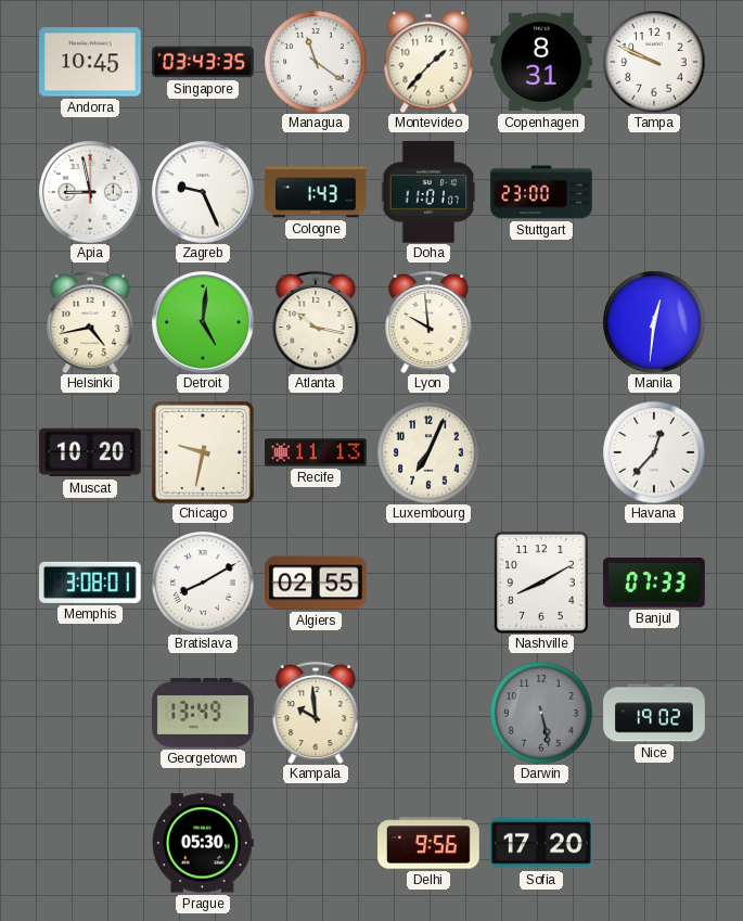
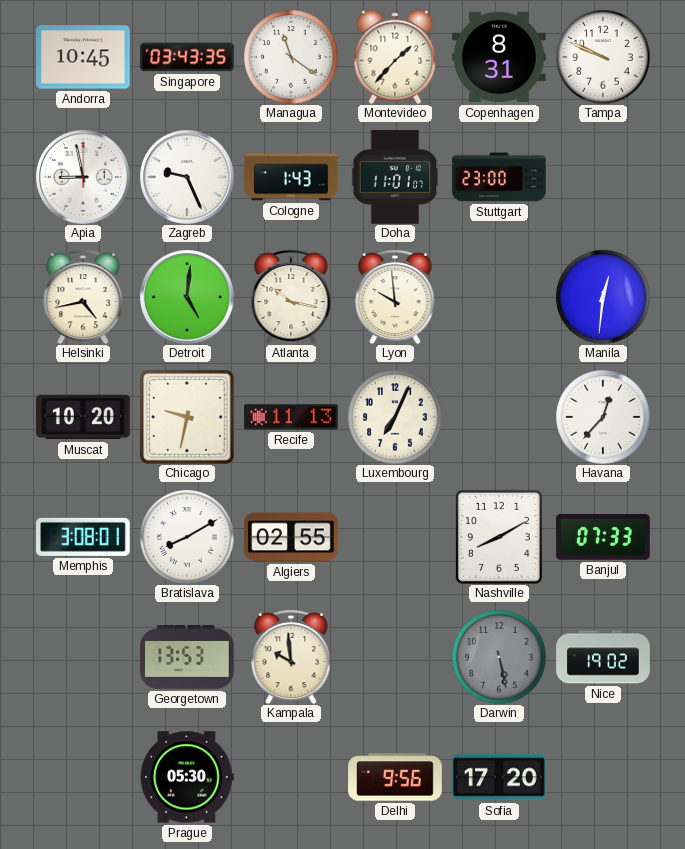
Georgetown: 13:49 -> 13:53 (187, 657)
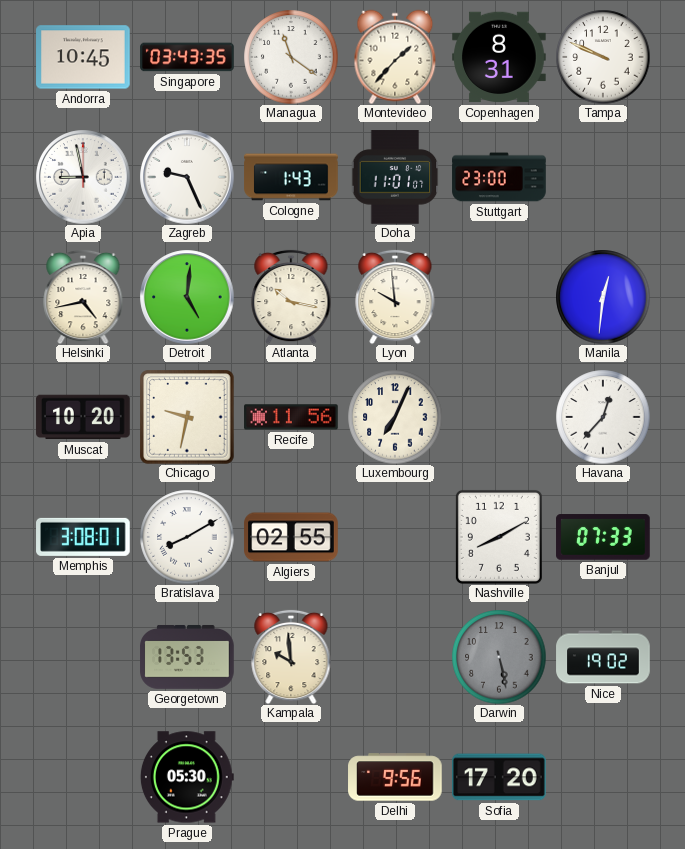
Recife: 11:13 -> 11:56 (291, 417)
